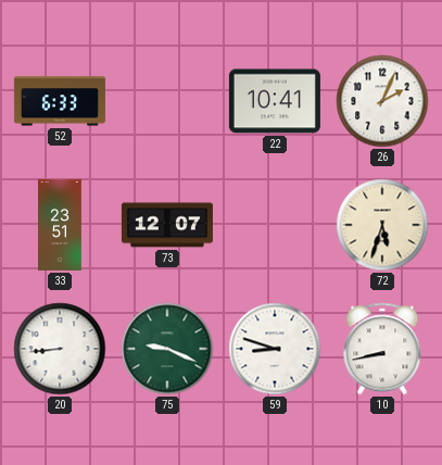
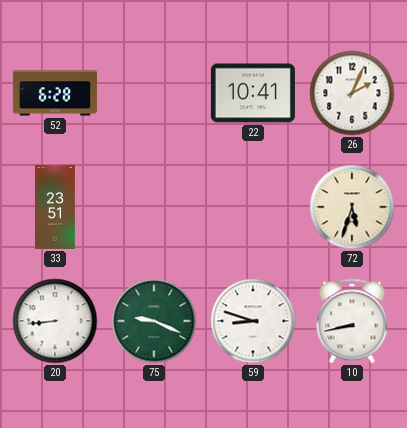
52: 6:33 -> 6:28 (55, 93)
73: 12:07 -> none (167, 225)
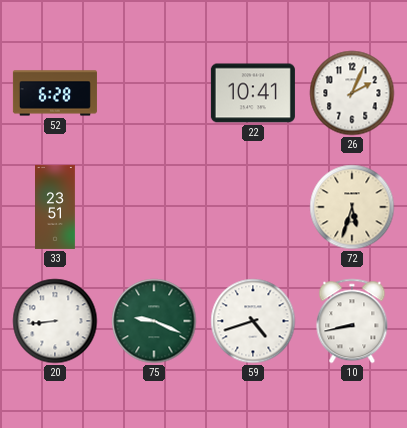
59: 8:48 -> 4:42 (253, 321)
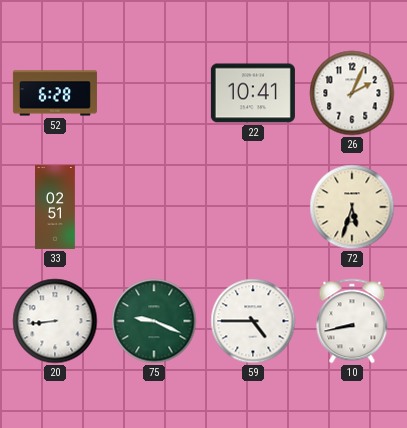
33: 23:51 -> 02:51 (56, 207)
59: 4:42 -> 4:45 (253, 321)
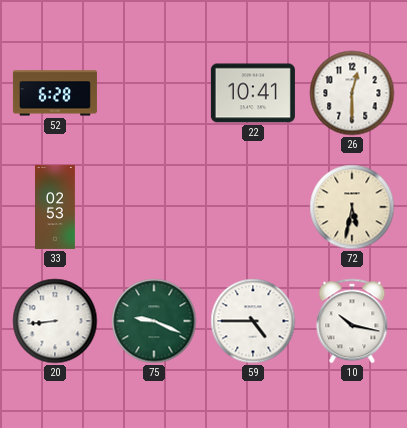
26: 2:04 -> 12:30 (352, 93)
33: 02:51 -> 02:53 (56, 207)
72: 5:33 -> 5:32 (352, 207)
10: 8:43 -> 10:17 (352, 321)
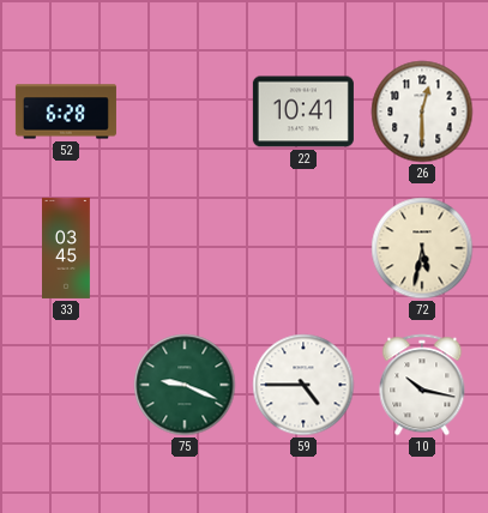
33: 02:53 -> 03:45 (67, 248)
20: 8:44 -> none (55, 321)
